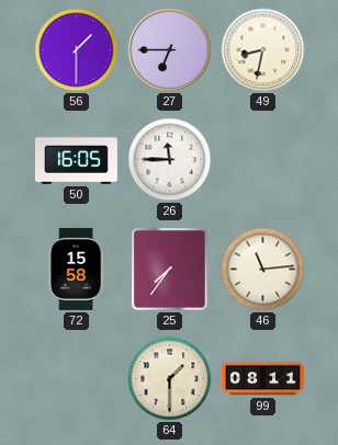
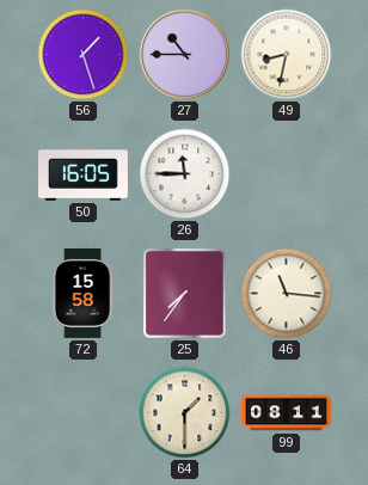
56: 1:30 -> 1:27 (84, 55)
27: 6:45 -> 10:45 (185, 55)
46: 11:14 -> 11:16 (287, 294)
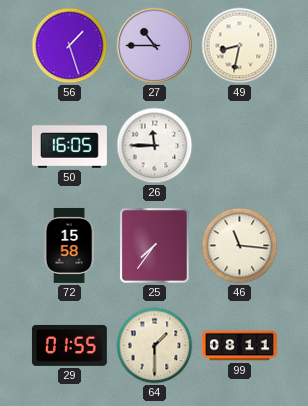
29: none -> 01:55 (69, 345)
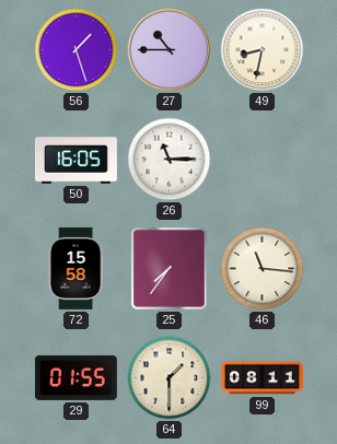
26: 11:45 -> 11:15 (170, 160)
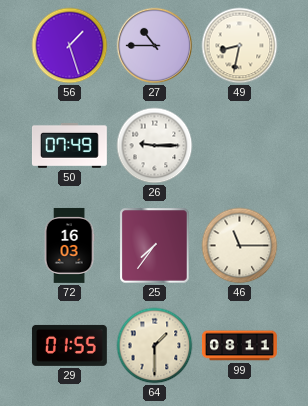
50: 16:05 -> 07:49 (69, 145)
26: 11:15 -> 9:15 (155, 146)
72: 15:58 -> 16:03 (69, 246)
46: 11:16 -> 11:15 (240, 246)
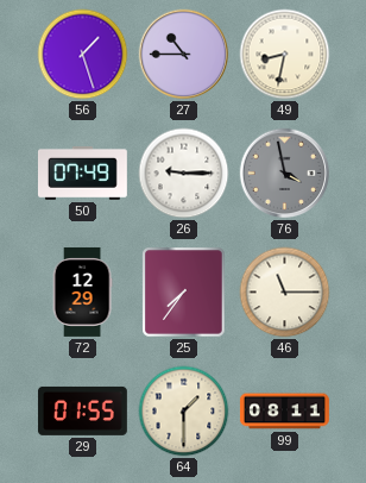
76: none -> 3:58 (285, 174)
72: 16:03 -> 12:29 (82, 293)
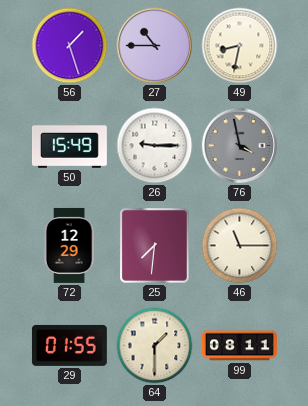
50: 07:49 -> 15:49 (69, 145)
25: 7:36 -> 7:31 (155, 246)
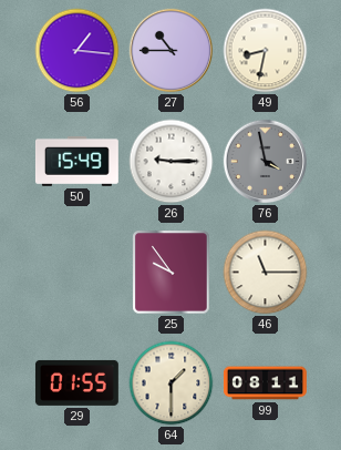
56: 1:27 -> 1:16 (77, 51)
72: 12:29 -> none (69, 246)
25: 7:31 -> 9:54 (172, 273)
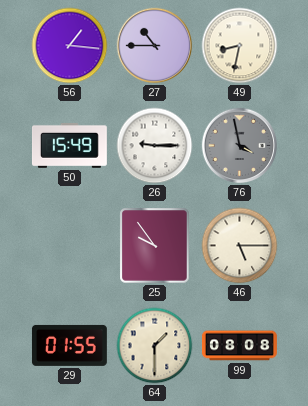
46: 11:15 -> 5:15 (240, 246)
99: 08:11 -> 08:08 (239, 346)
